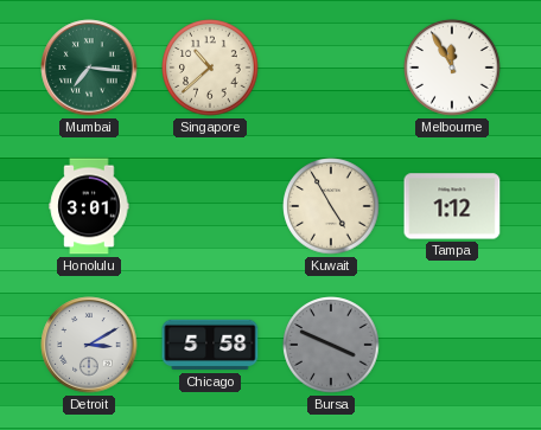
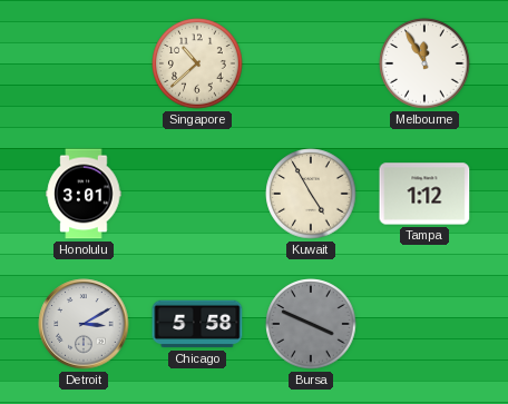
Mumbai: 7:16 -> none (89, 68)
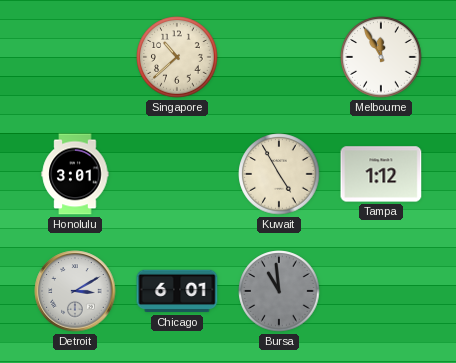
Chicago: 5:58 -> 6:01 (177, 291)
Bursa: 3:49 -> 10:59 (279, 291)
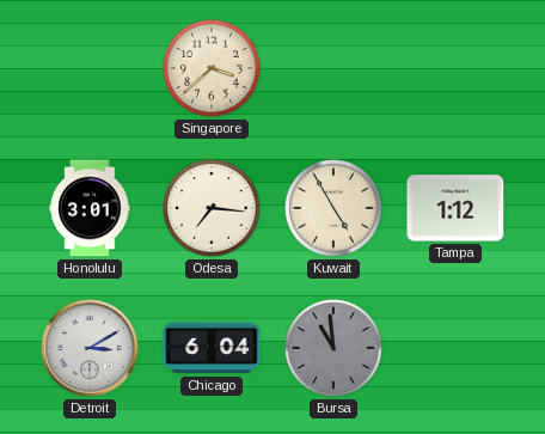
Singapore: 10:38 -> 3:38 (212, 68)
Melbourne: 11:55 -> none (381, 57)
Odesa: none -> 7:16 (212, 208)
Chicago: 6:01 -> 6:04 (212, 348)
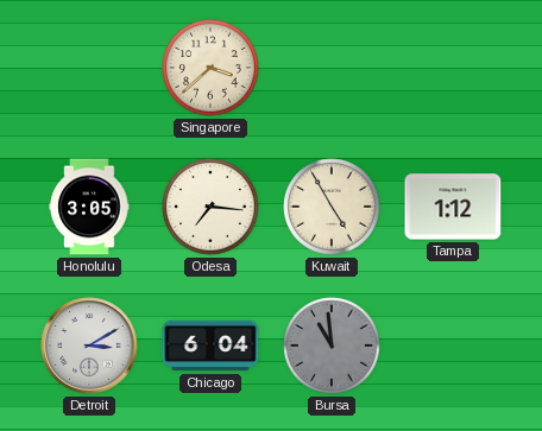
Honolulu: 3:01 -> 3:05 (89, 207)
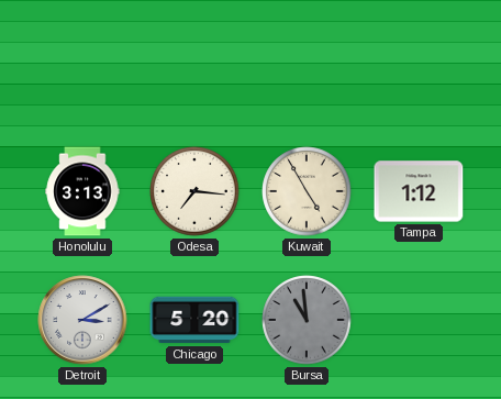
Singapore: 3:38 -> none (210, 68)
Honolulu: 3:05 -> 3:13 (82, 191)
Chicago: 6:04 -> 5:20 (194, 320)
